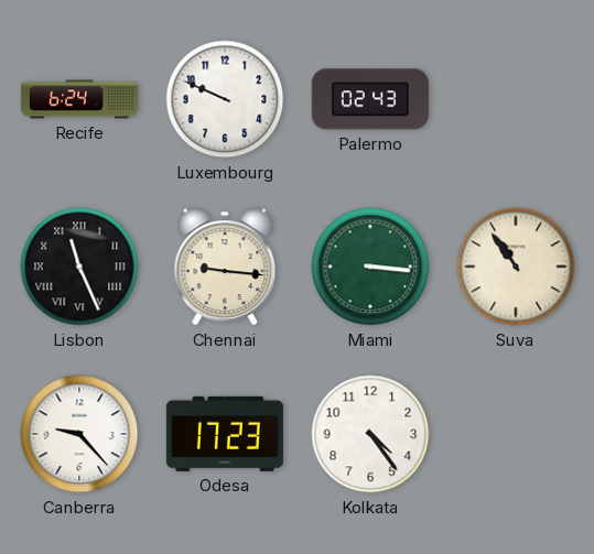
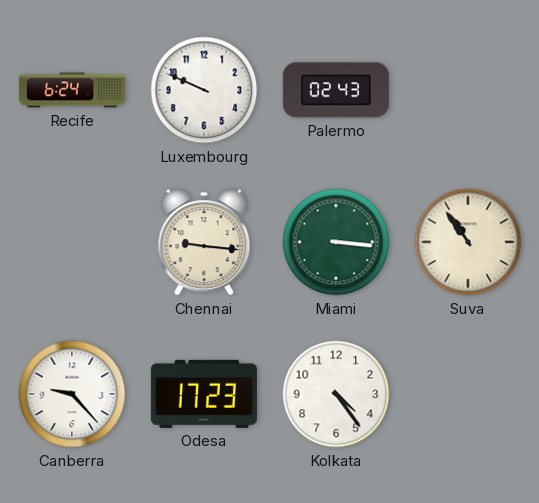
Lisbon: 11:26 -> none (79, 267)
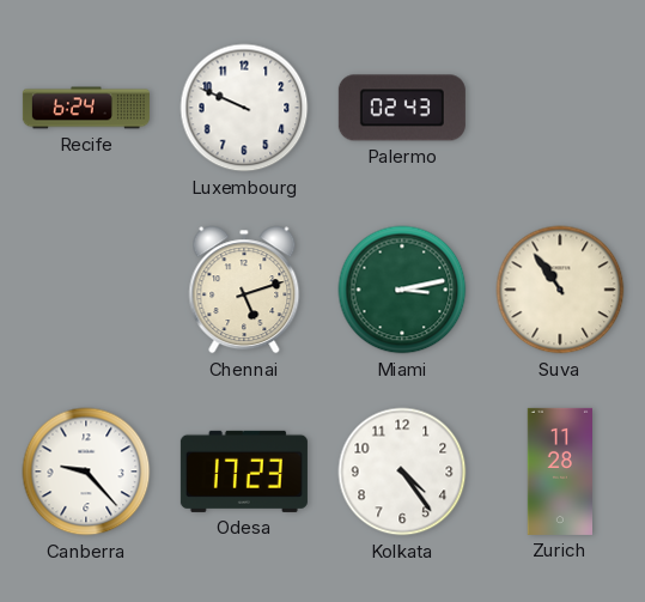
Chennai: 9:16 -> 5:12 (244, 290)
Miami: 3:16 -> 3:13 (402, 290)
Zurich: none -> 11:28 (559, 472)
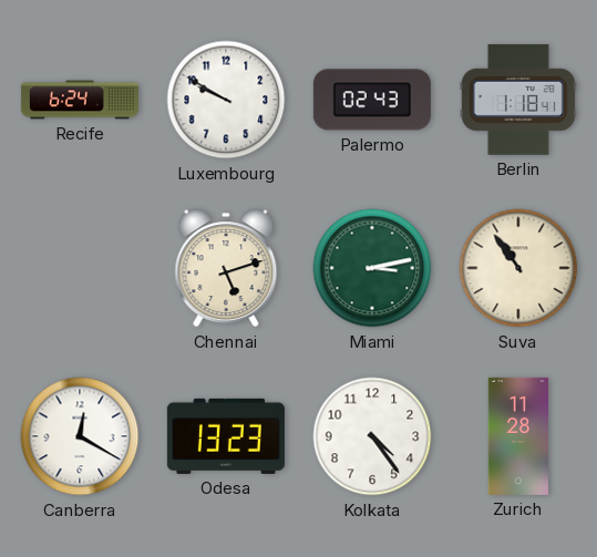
Luxembourg: 9:49 -> 9:50 (226, 100)
Berlin: none -> 1:18 (518, 100)
Canberra: 9:23 -> 12:20 (80, 436)
Odesa: 17:23 -> 13:23 (226, 436)
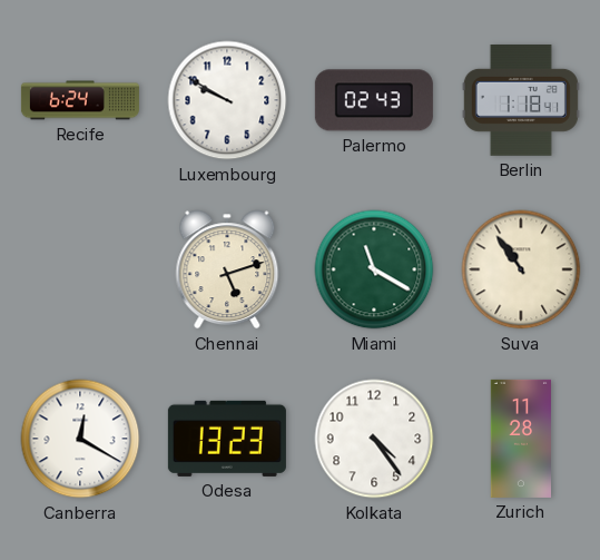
Miami: 3:13 -> 11:20 (374, 269)
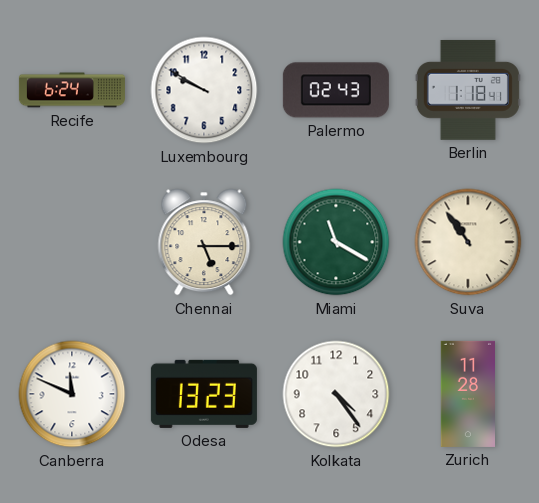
Chennai: 5:12 -> 5:15 (204, 242)
Canberra: 12:20 -> 11:49 (72, 394)
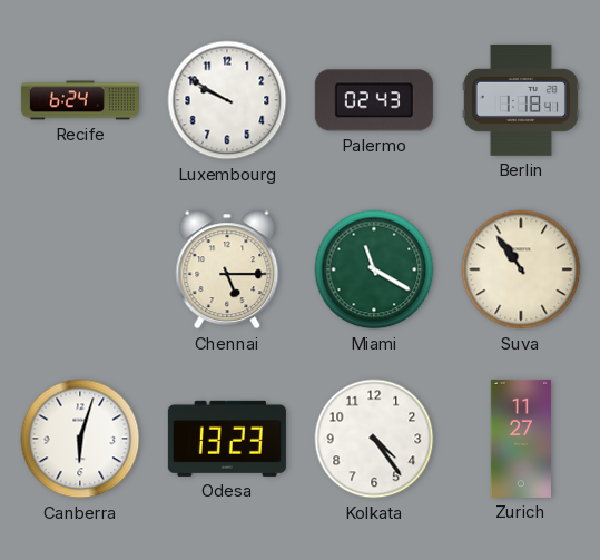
Canberra: 11:49 -> 6:03 (80, 439)
Zurich: 11:28 -> 11:27 (520, 439)
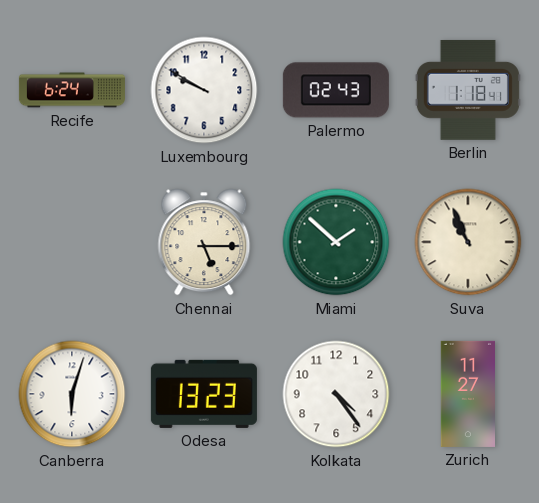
Miami: 11:20 -> 1:52 (336, 242)
Suva: 10:54 -> 10:56 (468, 242)
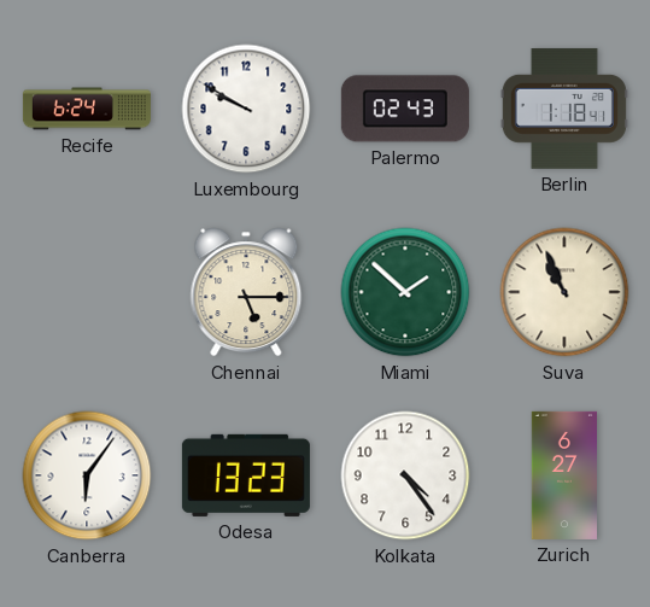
Canberra: 6:03 -> 6:06 (87, 475)
Zurich: 11:27 -> 6:27 (563, 475)
